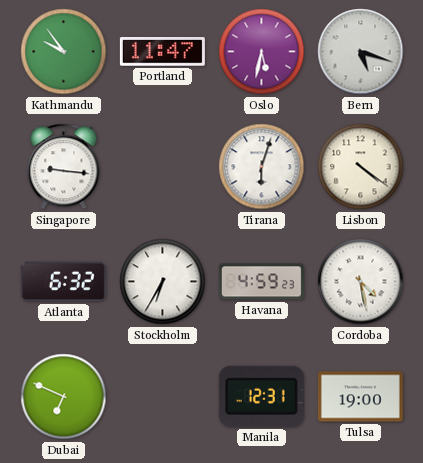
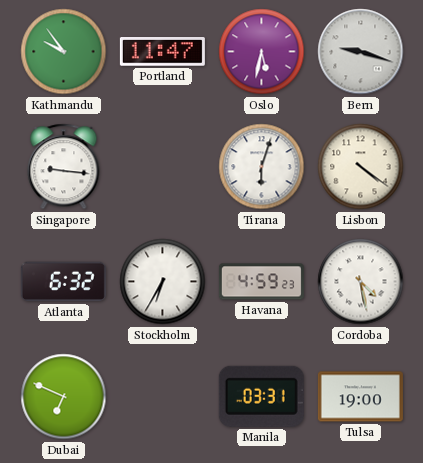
Bern: 5:18 -> 9:18 (361, 52)
Manila: 12:31 -> 03:31 (261, 396)
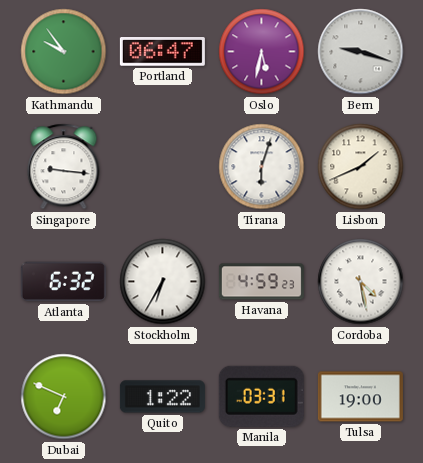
Portland: 11:47 -> 06:47 (162, 52)
Lisbon: 4:21 -> 1:41 (361, 167)
Quito: none -> 1:22 (162, 397)
